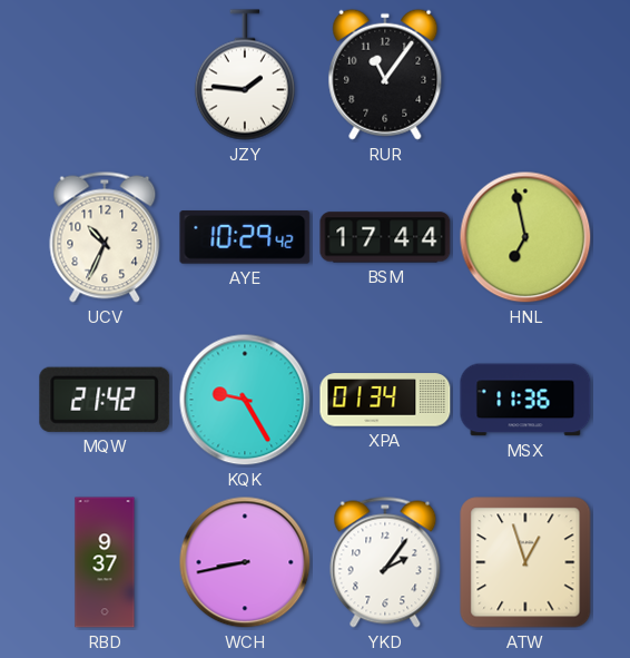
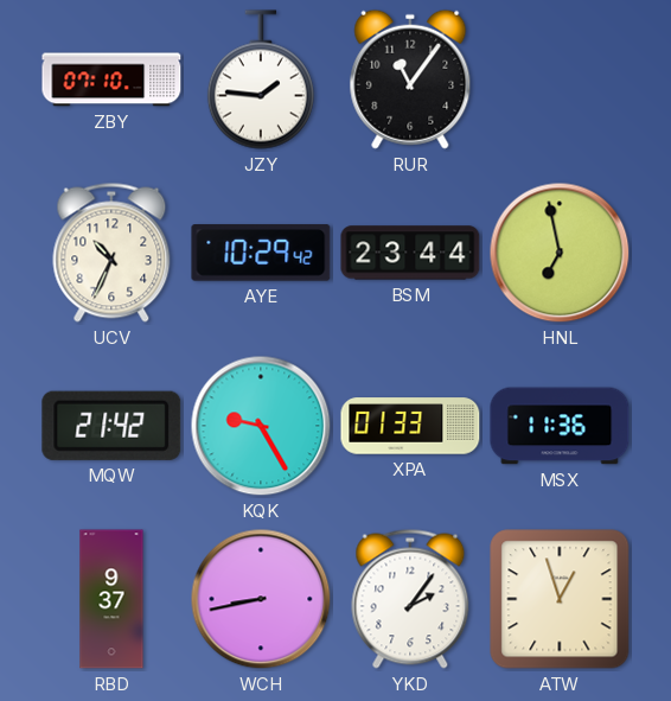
ZBY: none -> 07:10 (111, 79)
BSM: 17:44 -> 23:44 (410, 253)
XPA: 01:34 -> 01:33 (410, 426)
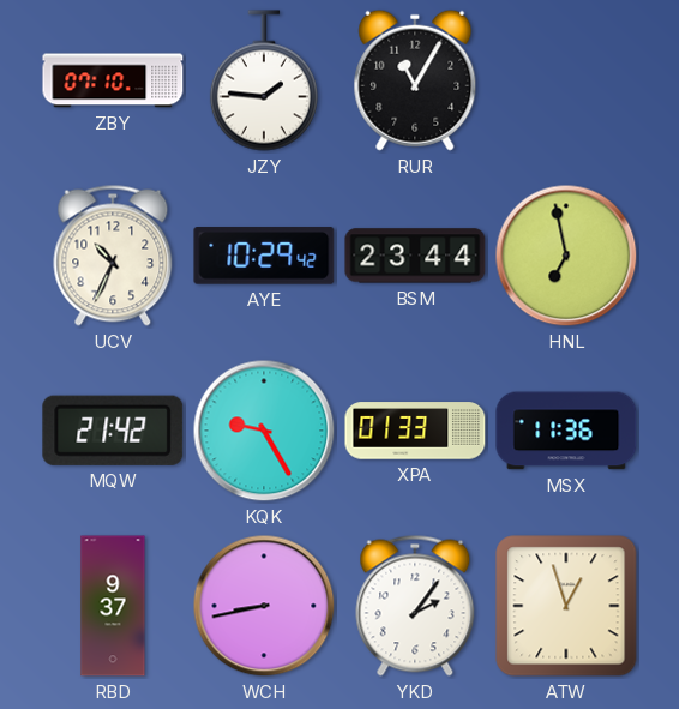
RUR: 11:06 -> 11:05 (415, 80)
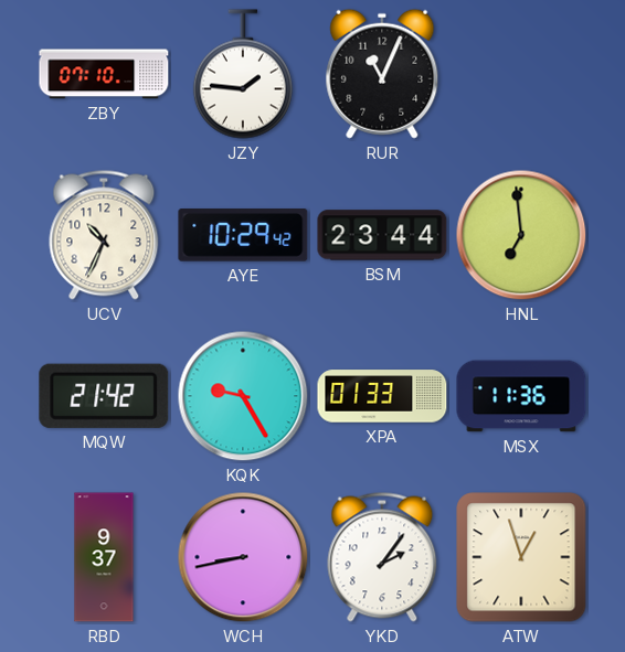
RUR: 11:05 -> 11:04 (382, 74)
HNL: 6:58 -> 6:59 (521, 235)
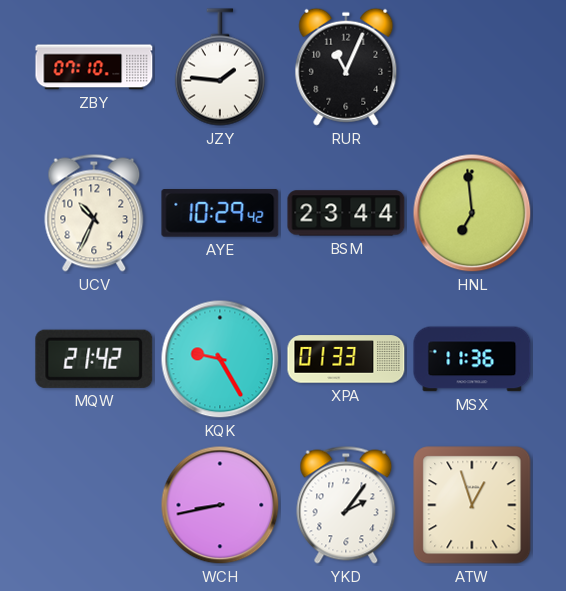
RBD: 9:37 -> none (104, 557)
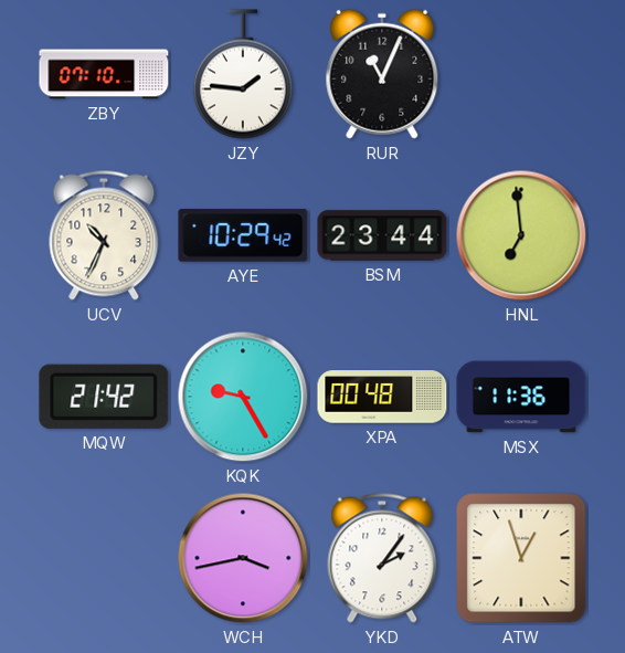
XPA: 01:33 -> 00:48 (382, 397)
WCH: 8:43 -> 3:43 (243, 558)
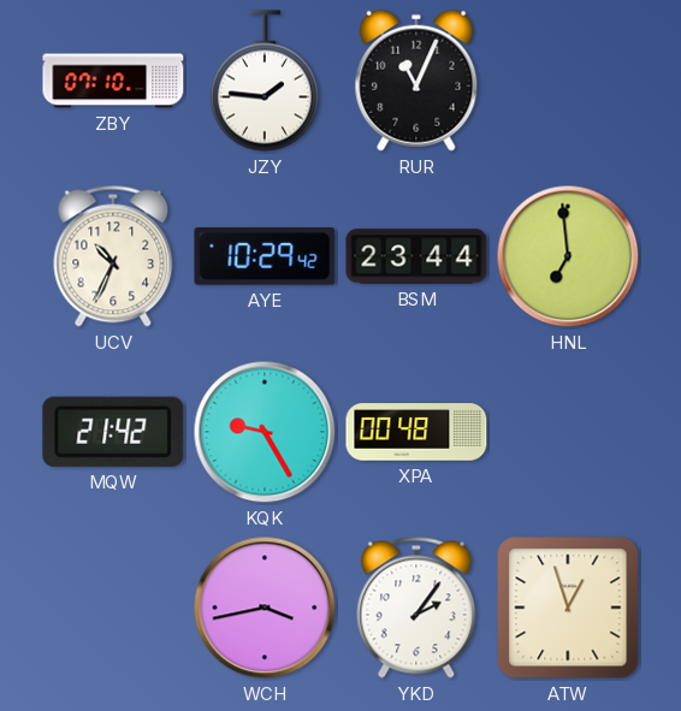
MSX: 11:36 -> none (521, 397)
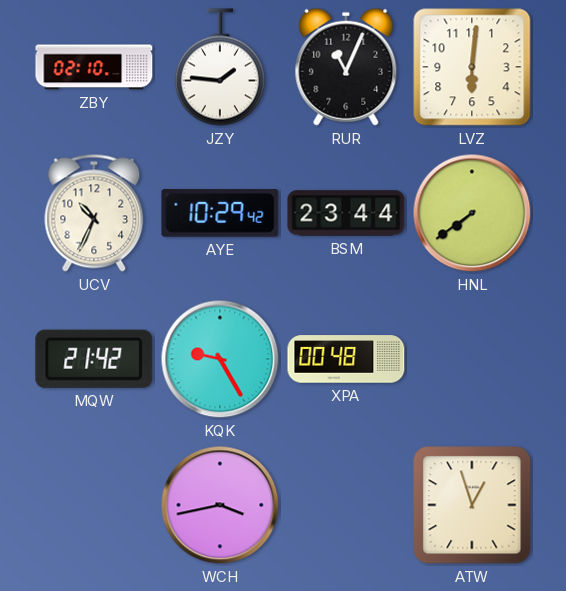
ZBY: 07:10 -> 02:10 (94, 67)
LVZ: none -> 6:01 (472, 67)
HNL: 6:59 -> 7:39 (472, 213)
YKD: 2:06 -> none (416, 608)
